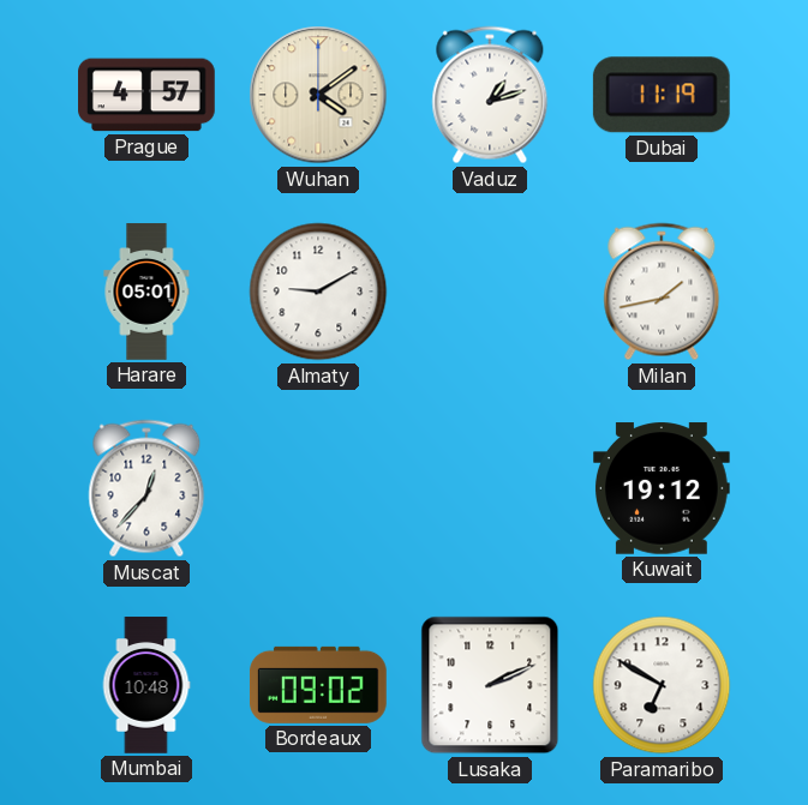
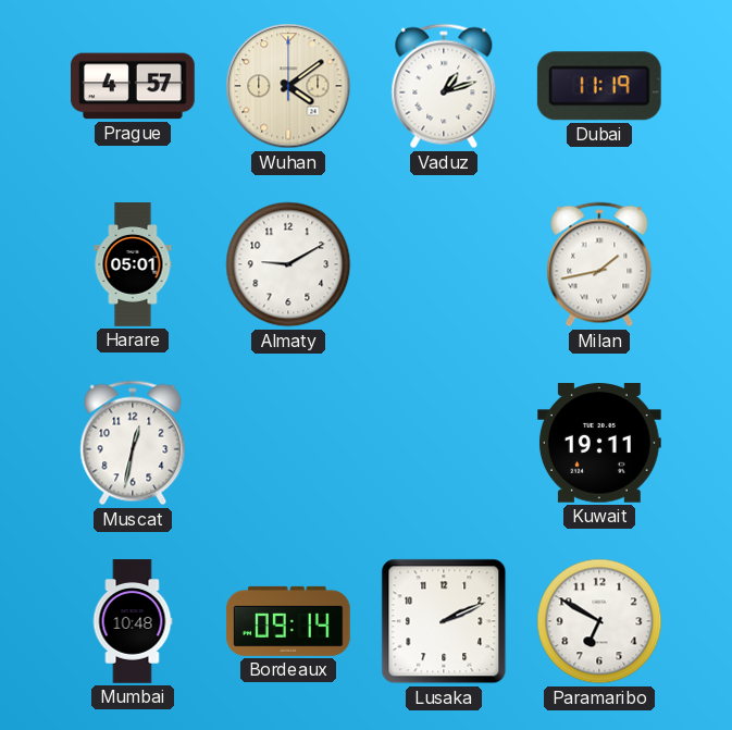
Muscat: 12:37 -> 12:32 (133, 443)
Kuwait: 19:12 -> 19:11 (600, 443)
Bordeaux: 09:02 -> 09:14 (288, 621)
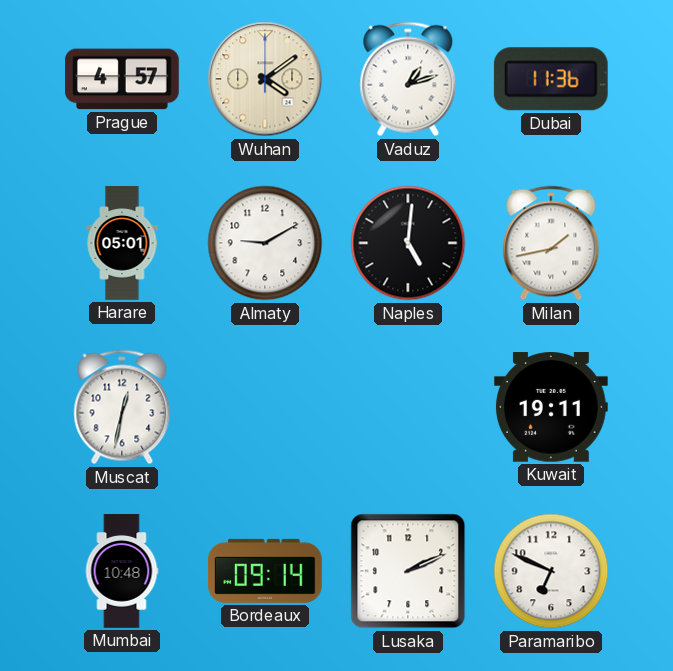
Dubai: 11:19 -> 11:36 (551, 79)
Naples: none -> 5:01 (408, 243)
Paramaribo: 6:50 -> 6:49 (551, 571)
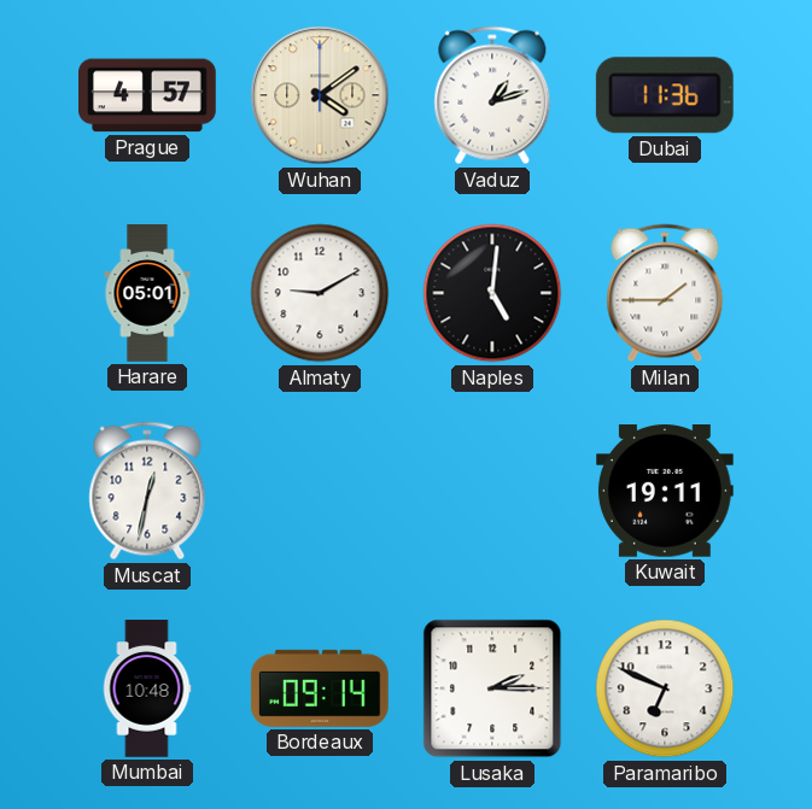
Milan: 1:43 -> 1:45 (665, 293)
Lusaka: 2:11 -> 2:15 (492, 688)
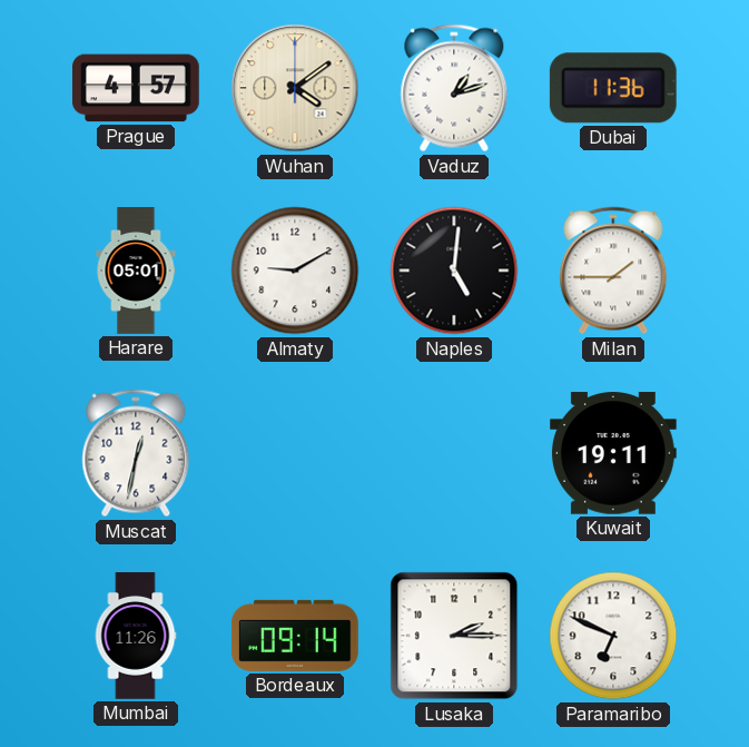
Mumbai: 10:48 -> 11:26 (136, 636)
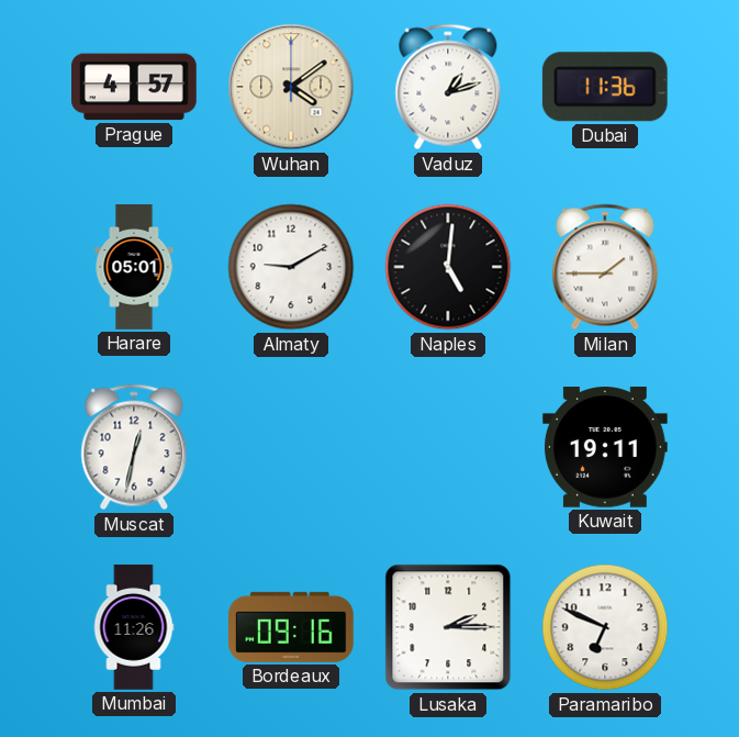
Bordeaux: 09:14 -> 09:16 (291, 627)
